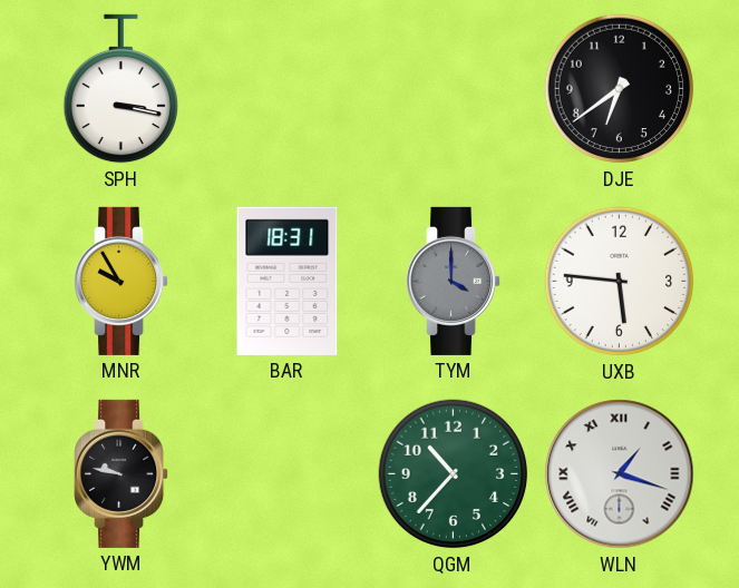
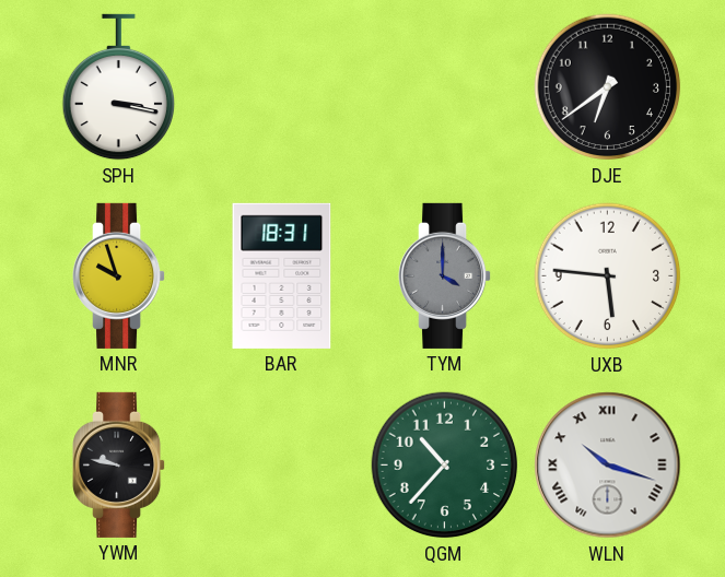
MNR: 9:55 -> 9:57 (119, 275)
WLN: 1:18 -> 10:18 (608, 466)
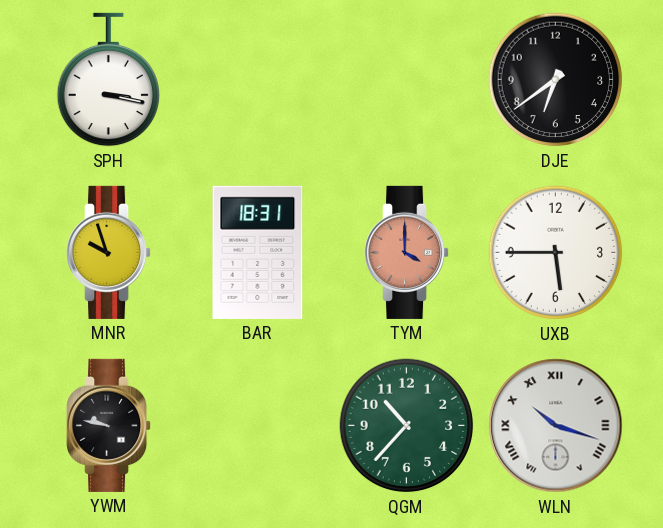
TYM dial: grey -> salmon (407, 252)
UXB: 5:46 -> 5:45 (556, 253)
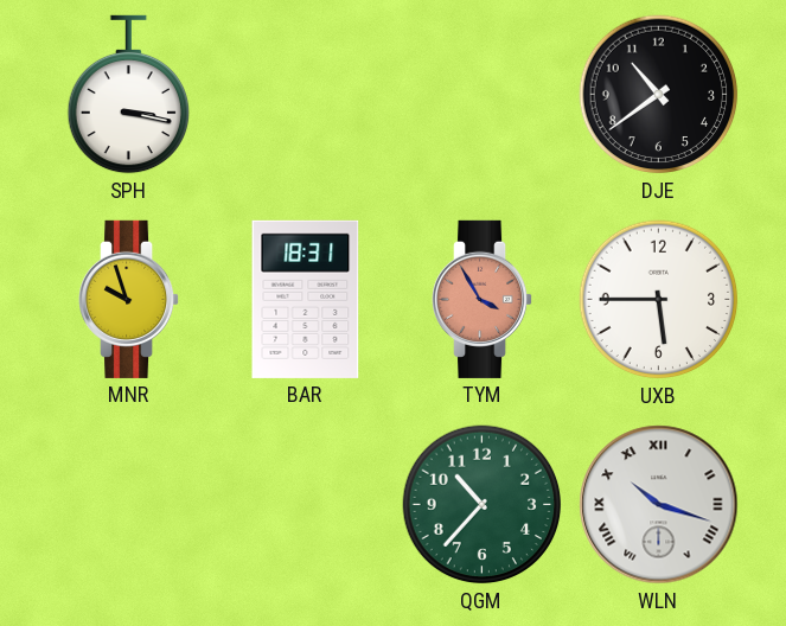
DJE: 6:39 -> 10:39 (659, 95)
TYM: 4:00 -> 3:55 (483, 299)
YWM: 9:47 -> none (109, 425)
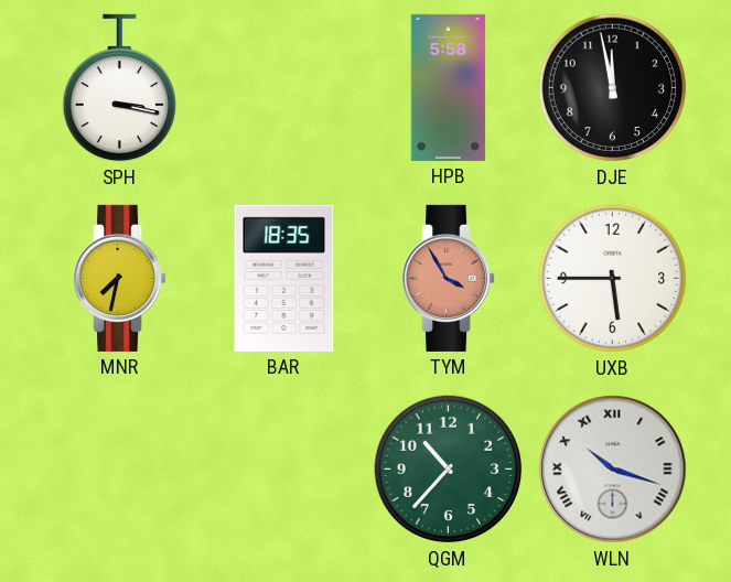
HPB: none -> 5:58 (449, 87)
DJE: 10:39 -> 11:58 (613, 88)
MNR: 9:57 -> 7:32 (120, 278)
BAR: 18:31 -> 18:35 (284, 278)
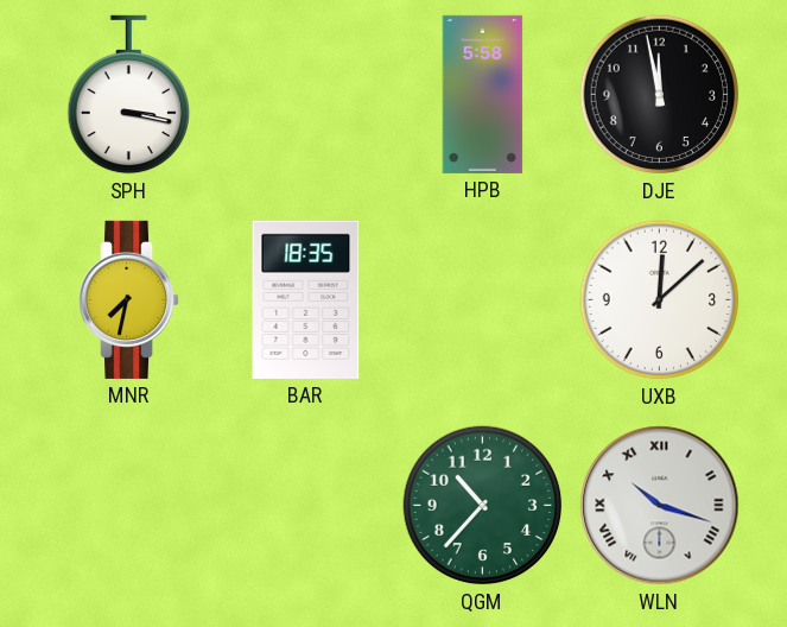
TYM: 3:55 -> none (449, 278)
UXB: 5:45 -> 12:08 (660, 300)
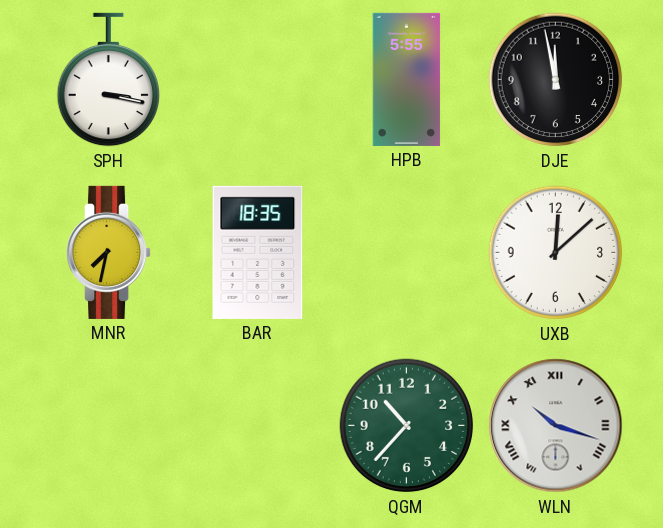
HPB: 5:58 -> 5:55 (407, 79)
